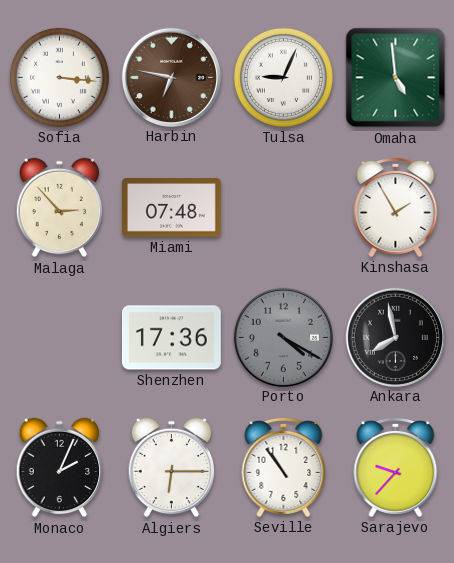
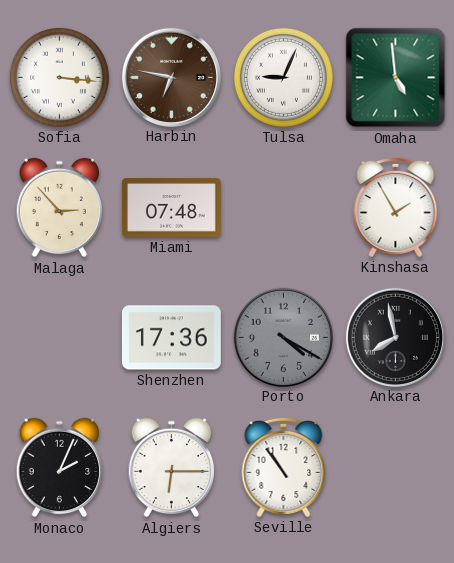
Sarajevo: 9:37 -> none (396, 467)
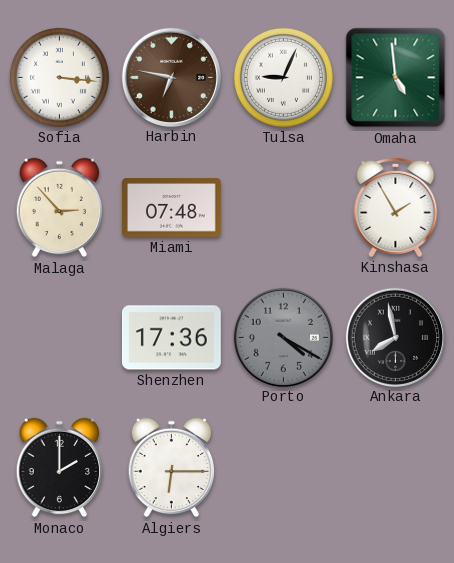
Monaco: 2:04 -> 2:00 (60, 468)
Seville: 10:54 -> none (284, 467)
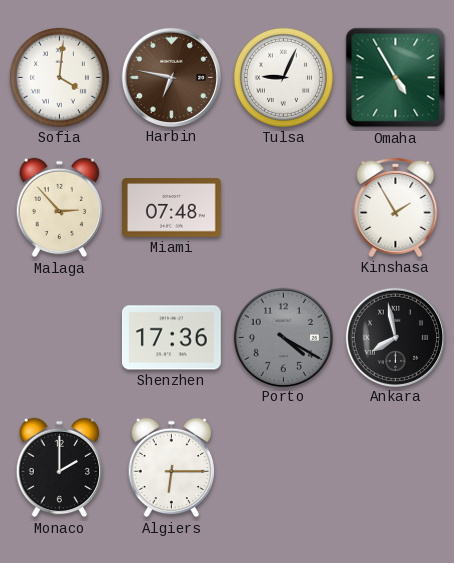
Sofia: 3:16 -> 4:01 (59, 77)
Omaha: 4:59 -> 4:55 (396, 78)
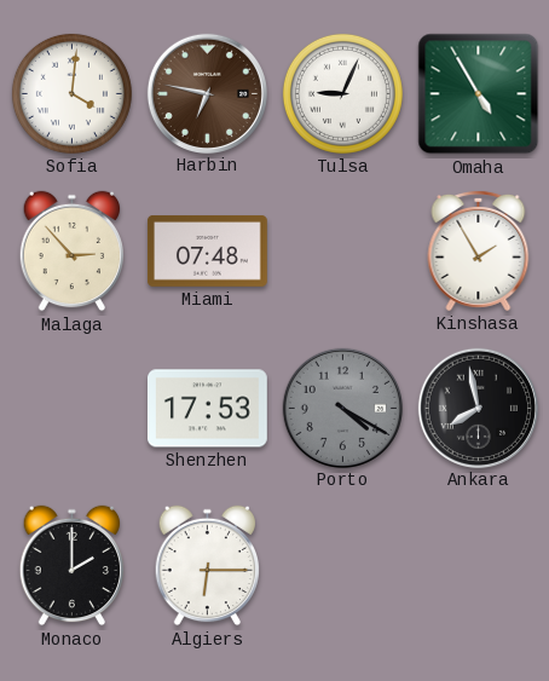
Shenzhen: 17:36 -> 17:53 (207, 409)
